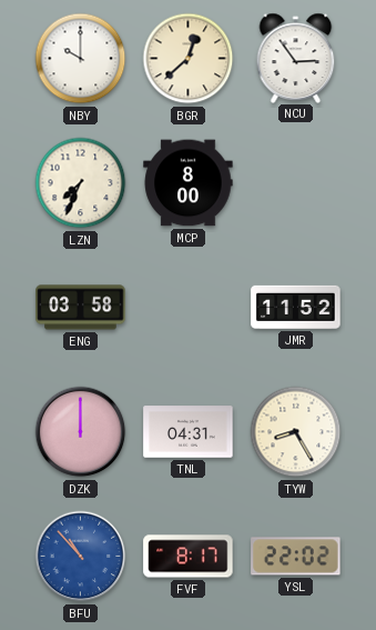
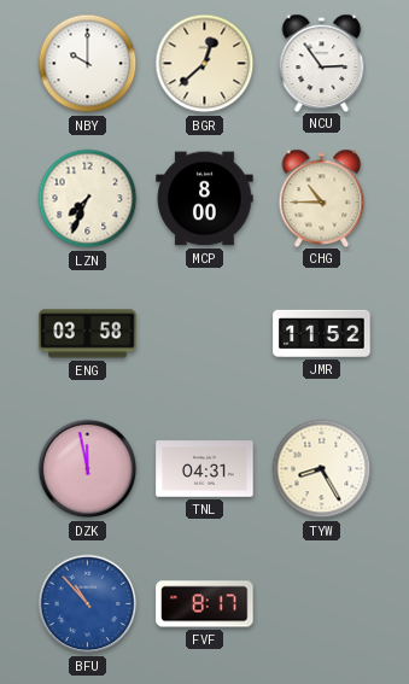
CHG: none -> 10:45 (322, 198)
DZK: 12:00 -> 11:58 (88, 469)
YSL: 22:02 -> none (296, 557)
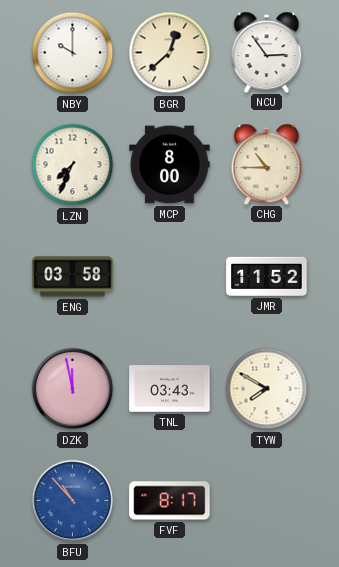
TNL: 04:31 -> 03:43 (170, 389)
TYW: 8:25 -> 7:50 (267, 389)
